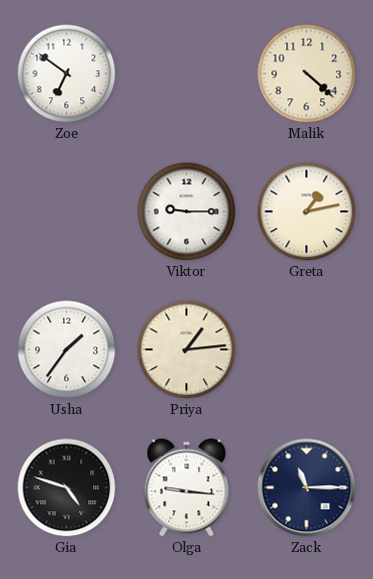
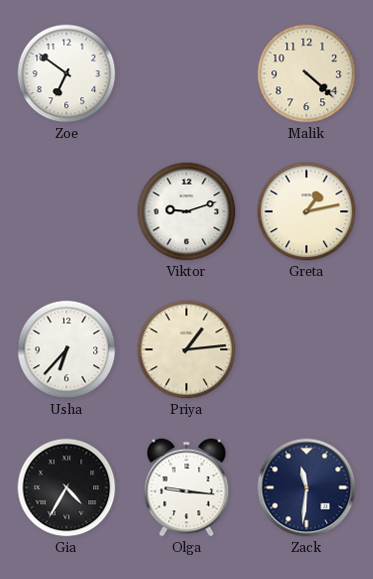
Viktor: 9:15 -> 9:12 (187, 212)
Usha: 1:36 -> 6:37 (67, 350)
Gia: 4:48 -> 4:35 (67, 488)
Zack: 11:15 -> 11:31 (307, 488)
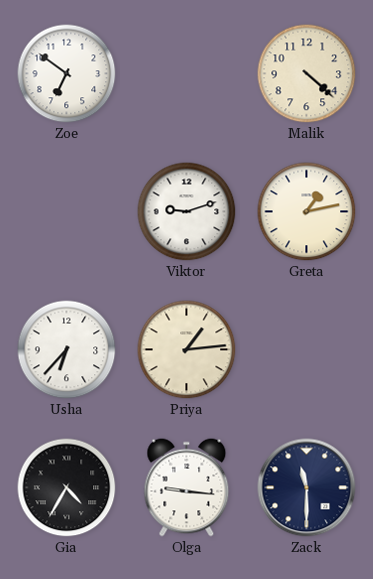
Zack: 11:31 -> 11:30 (307, 488)
